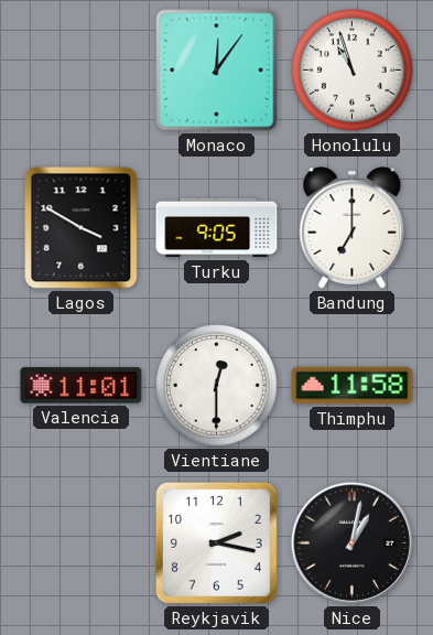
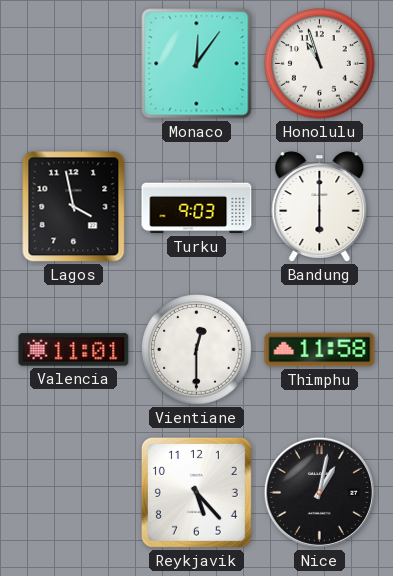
Lagos: 3:50 -> 3:58 (74, 207)
Turku: 9:05 -> 9:03 (197, 207)
Bandung: 7:00 -> 6:00 (320, 207)
Reykjavik: 2:17 -> 5:23 (196, 492)
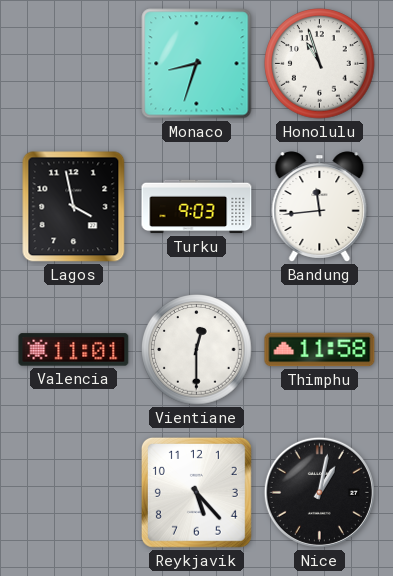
Monaco: 12:06 -> 8:33 (197, 64)
Bandung: 6:00 -> 11:44 (320, 207)
